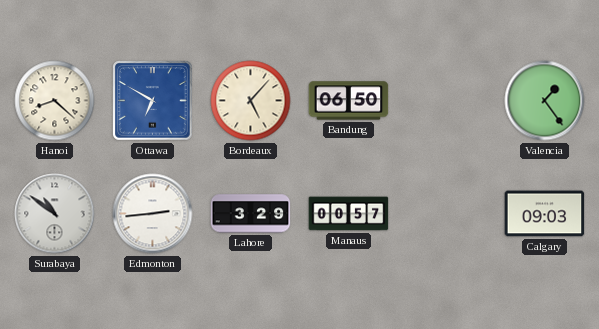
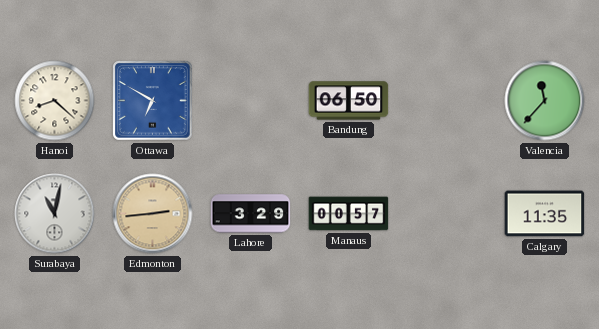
Bordeaux: 5:07 -> none (251, 101)
Valencia: 1:24 -> 11:37 (545, 101)
Surabaya: 10:51 -> 11:02 (55, 214)
Edmonton dial: white -> champagne (153, 214)
Calgary: 09:03 -> 11:35 (545, 214)
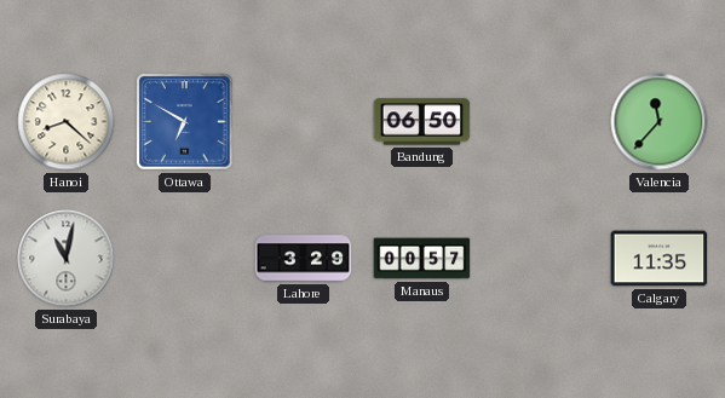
Edmonton: 2:44 -> none (153, 214)
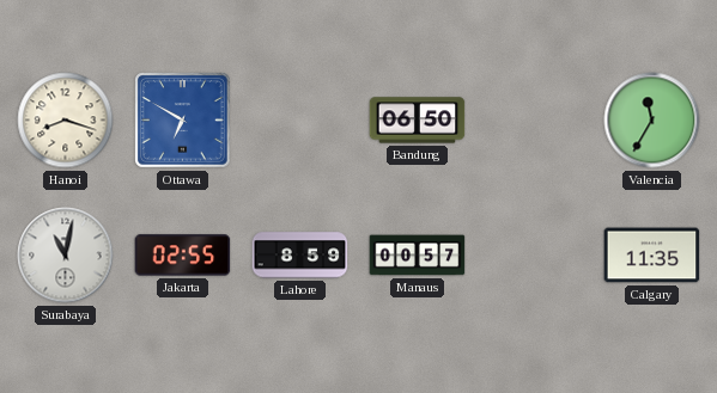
Hanoi: 8:22 -> 8:18 (66, 121)
Valencia: 11:37 -> 11:35 (652, 121)
Jakarta: none -> 02:55 (183, 256)
Lahore: 3:29 -> 8:59 (300, 256)
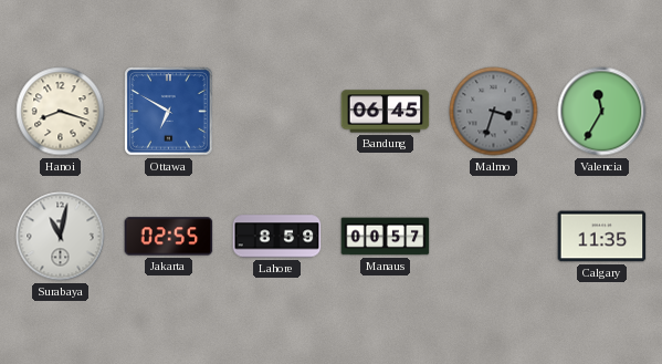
Bandung: 06:50 -> 06:45 (386, 112)
Malmo: none -> 3:33 (494, 112)
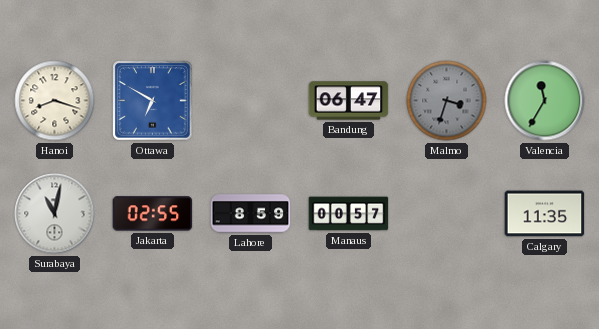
Bandung: 06:45 -> 06:47 (349, 101)
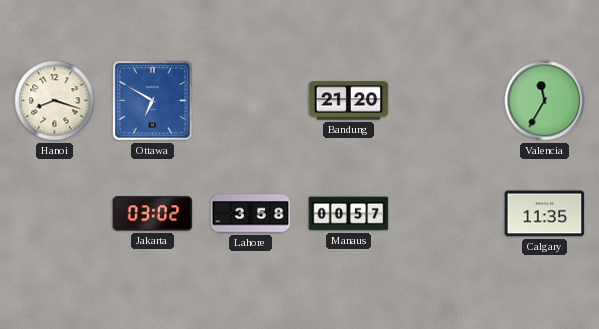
Bandung: 06:47 -> 21:20 (349, 101)
Malmo: 3:33 -> none (447, 101)
Surabaya: 11:02 -> none (55, 214)
Jakarta: 02:55 -> 03:02 (153, 214)
Lahore: 8:59 -> 3:58 (251, 214)
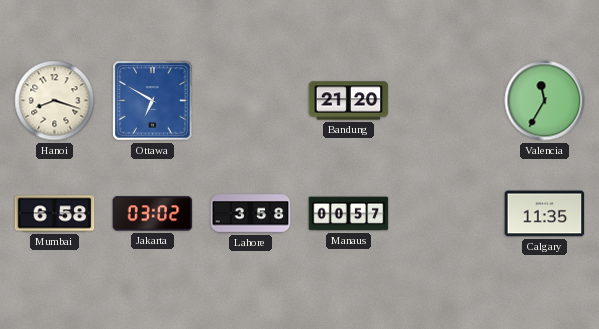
Mumbai: none -> 6:58 (55, 214)
